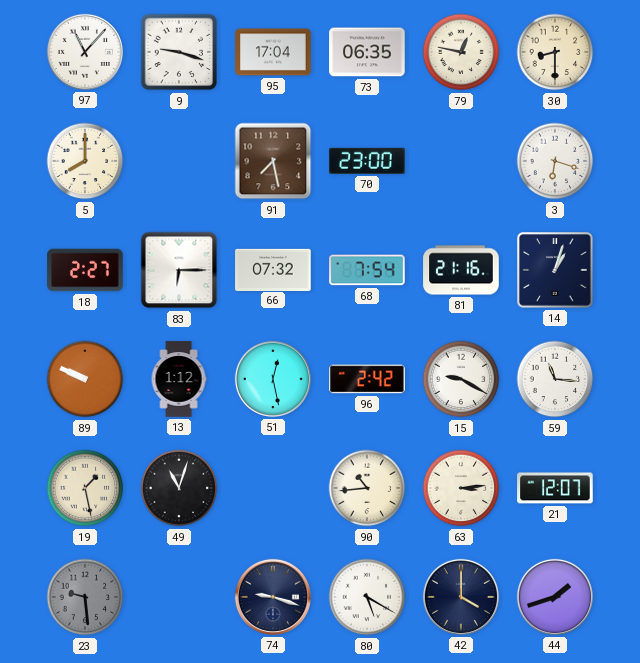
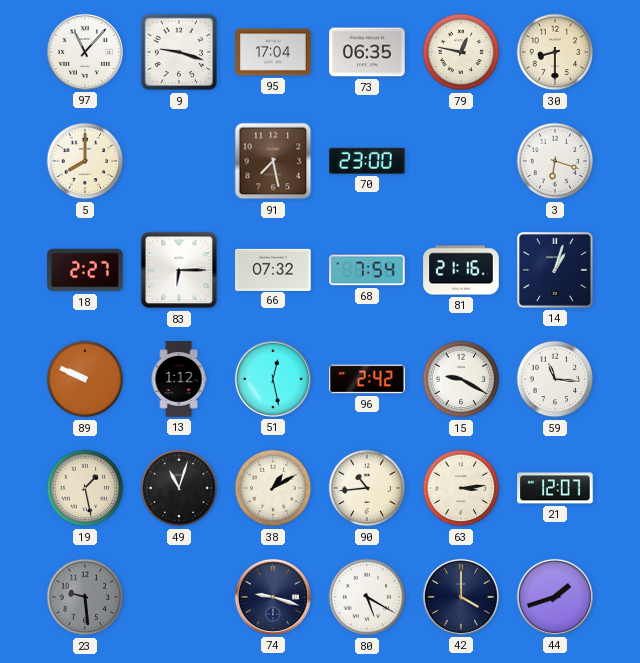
38: none -> 1:10 (273, 488)
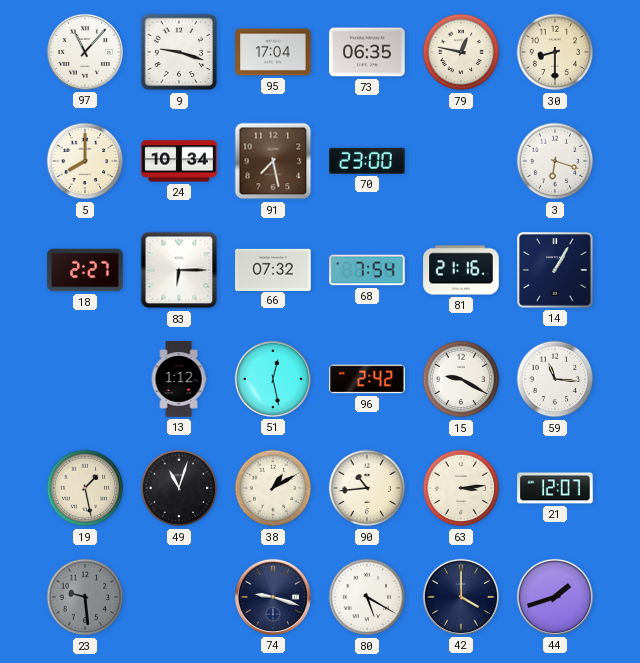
24: none -> 10:34 (179, 161)
14: 1:03 -> 1:05 (555, 270)
89: 9:49 -> none (85, 379)
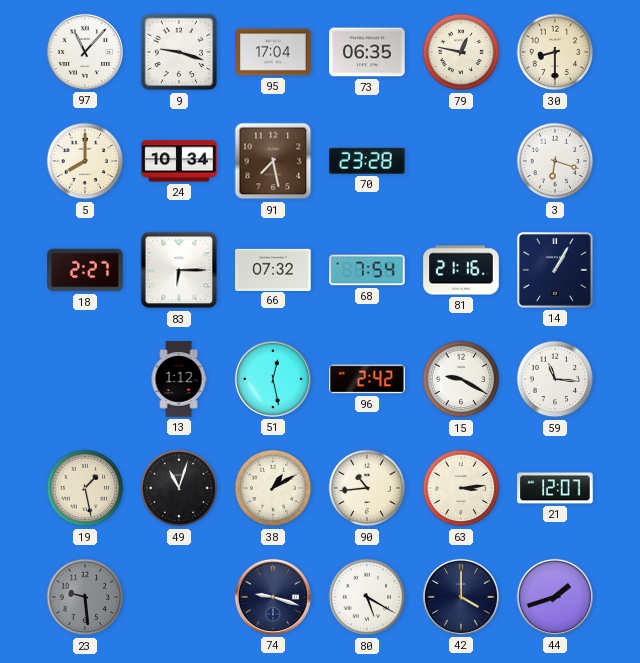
70: 23:00 -> 23:28 (367, 161)
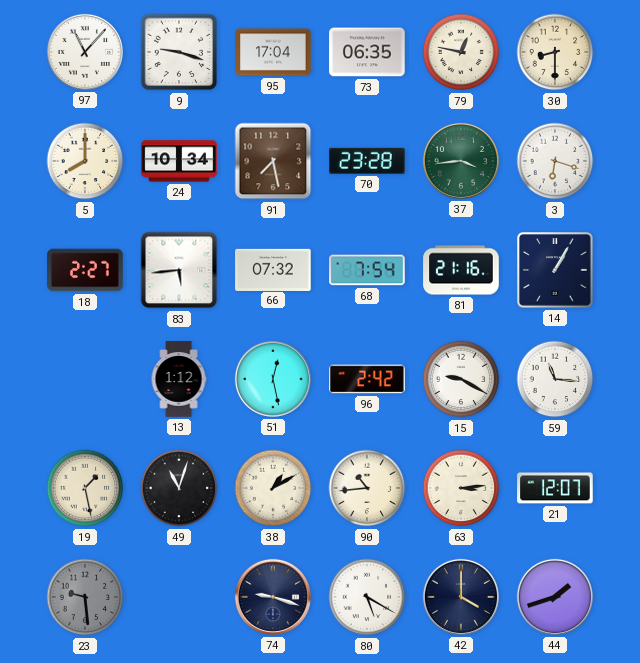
37: none -> 3:44 (461, 161)
83: 6:15 -> 5:44 (179, 270)
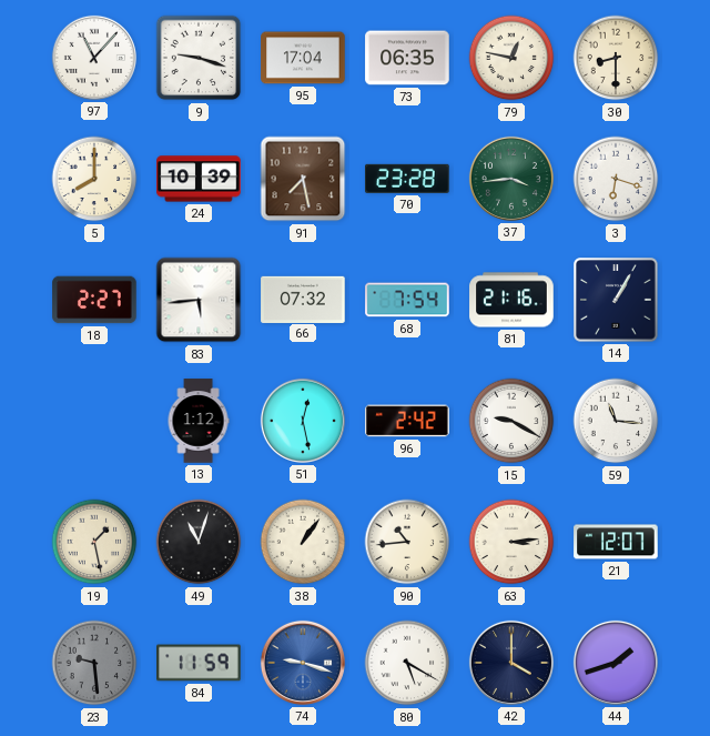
24: 10:34 -> 10:39 (199, 179)
38: 1:10 -> 1:06 (303, 542)
84: none -> 11:59 (199, 663)
74 dial: navy -> blue (303, 663)
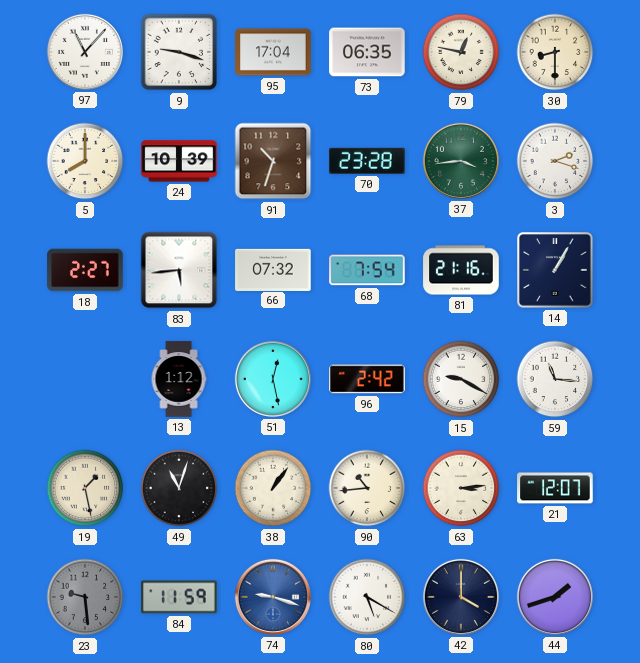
91: 7:28 -> 10:33 (273, 161)
3: 6:18 -> 2:18 (555, 161)
